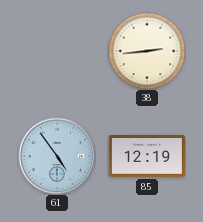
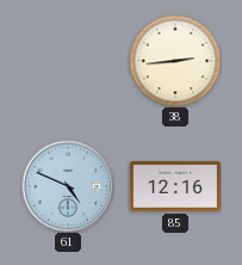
61: 4:54 -> 4:49 (68, 186)
85: 12:19 -> 12:16 (175, 187)
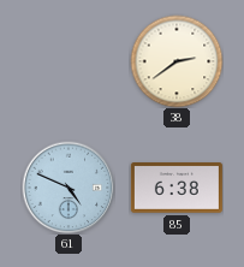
38: 2:44 -> 2:39 (177, 61)
85: 12:16 -> 6:38 (177, 189)
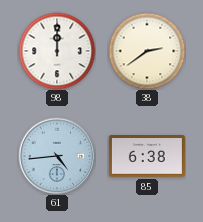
98: none -> 12:00 (57, 51)
61: 4:49 -> 4:44 (57, 156)
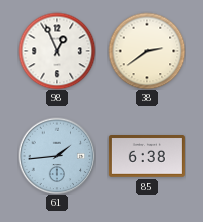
98: 12:00 -> 12:56 (57, 51)
61: 4:44 -> 1:44 (57, 156)
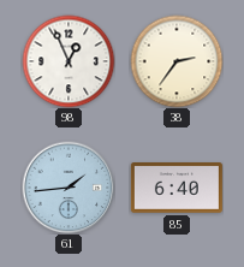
38: 2:39 -> 2:36 (177, 61)
85: 6:38 -> 6:40 (177, 189)
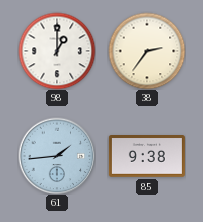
98: 12:56 -> 1:00 (57, 51)
85: 6:40 -> 9:38 (147, 157)
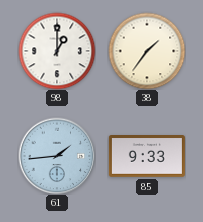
38: 2:36 -> 1:36 (147, 51)
85: 9:38 -> 9:33 (147, 157)
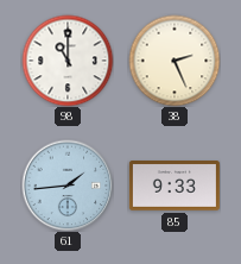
98: 1:00 -> 11:00 (68, 61)
38: 1:36 -> 2:26 (175, 61)
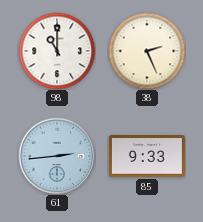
61: 1:44 -> 2:44 (57, 156)
